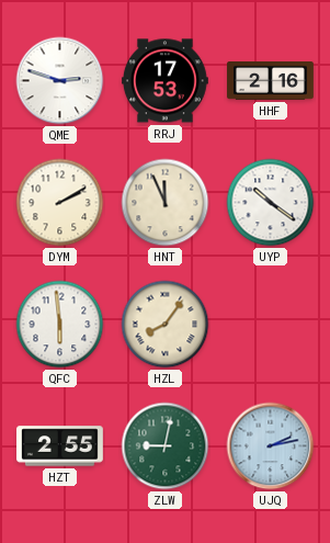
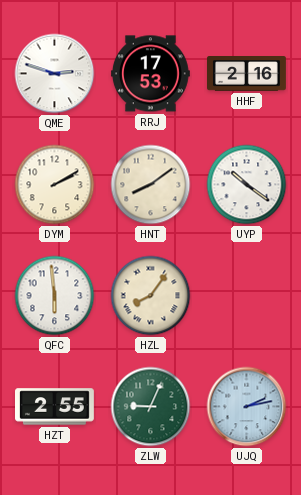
HNT: 11:56 -> 8:09 (151, 185)
ZLW: 9:02 -> 9:04 (151, 407)
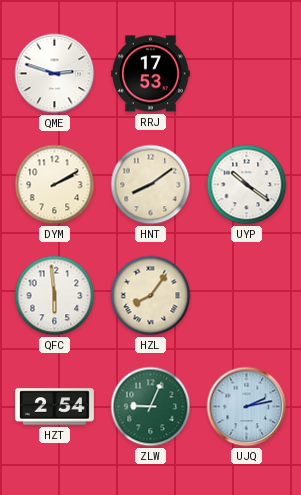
HHF: 2:16 -> none (247, 74)
HZT: 2:55 -> 2:54 (55, 407)
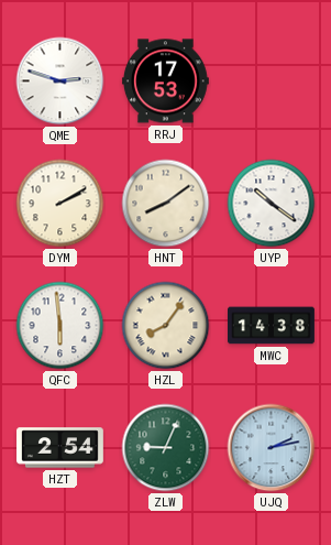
MWC: none -> 14:38 (272, 326)
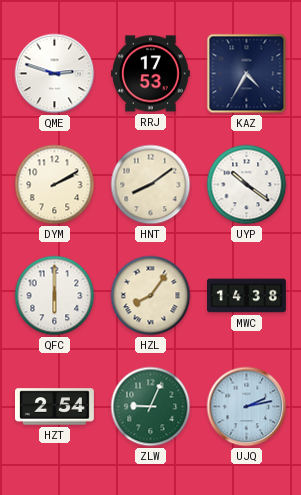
KAZ: none -> 4:35 (247, 74)
QFC: 5:59 -> 6:00 (55, 296)
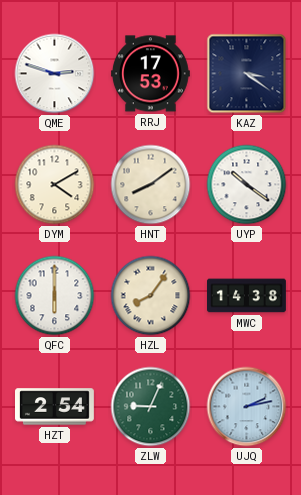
KAZ: 4:35 -> 3:21 (247, 74)
DYM: 2:10 -> 4:10 (55, 185)
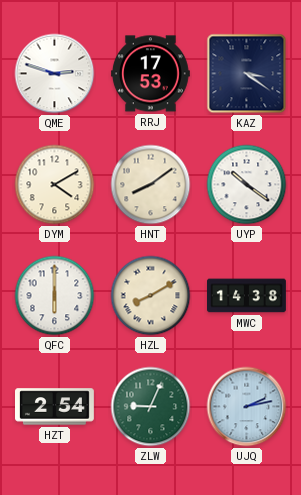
HZL: 8:06 -> 8:10 (151, 296)
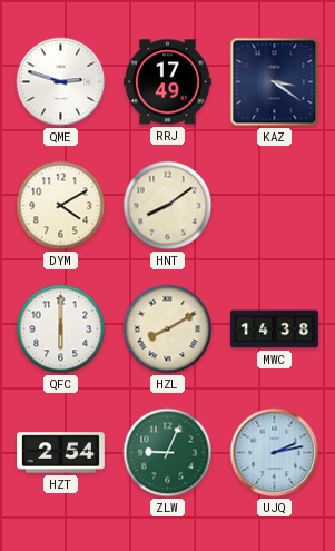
RRJ: 17:53 -> 17:49 (167, 82)
UYP: 10:21 -> none (247, 185)
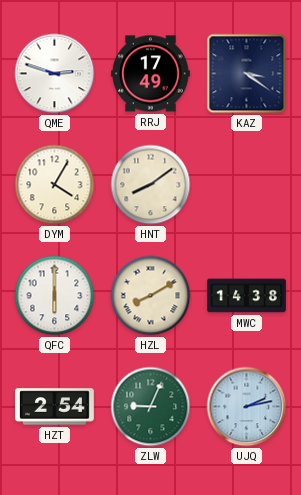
DYM: 4:10 -> 4:05 (55, 185)
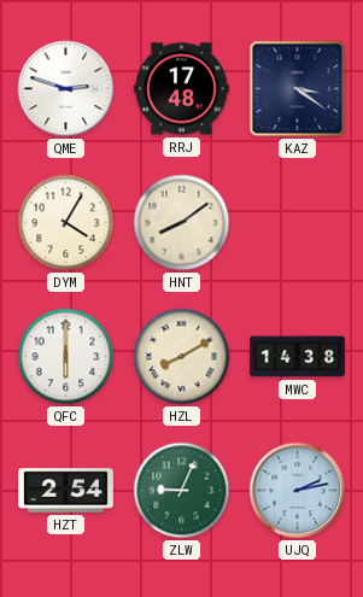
RRJ: 17:49 -> 17:48 (181, 89)
